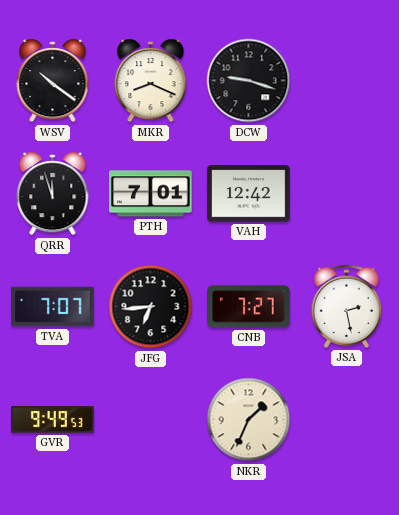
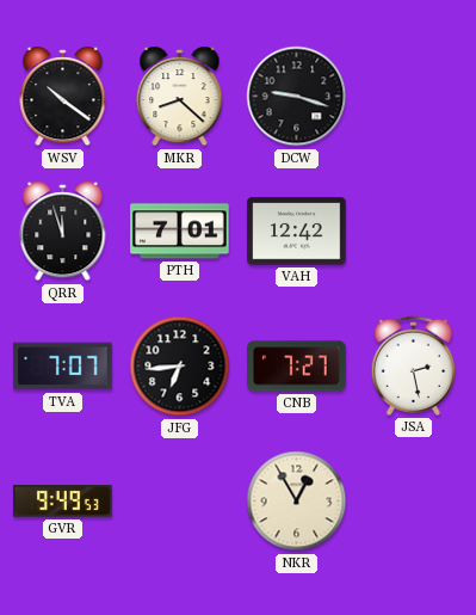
MKR: 8:19 -> 8:22 (180, 98)
NKR: 1:34 -> 12:55 (297, 502)
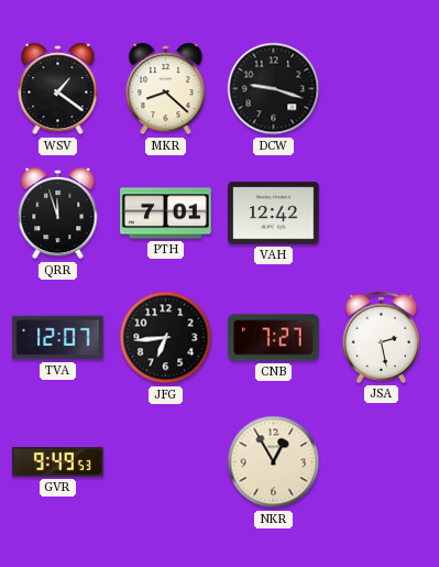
WSV: 10:21 -> 1:21 (58, 90)
TVA: 7:07 -> 12:07 (58, 338)
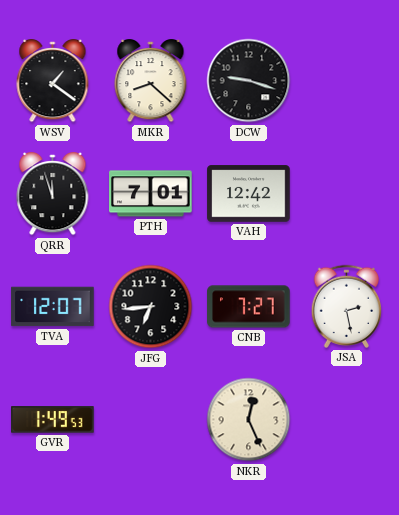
GVR: 9:49 -> 1:49 (53, 420)
NKR: 12:55 -> 12:26 (249, 420)
